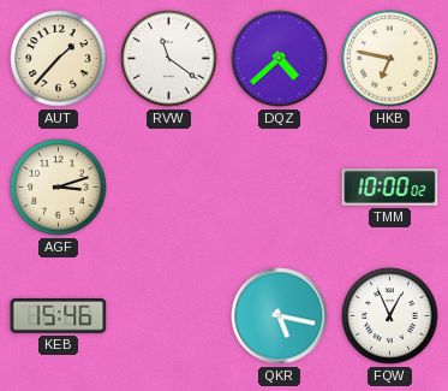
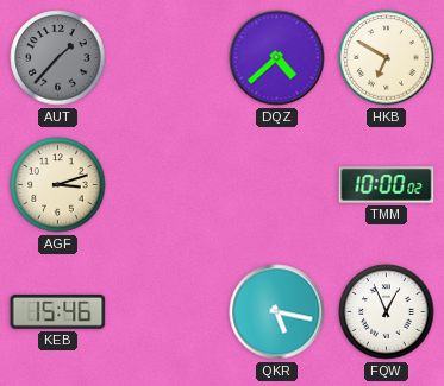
AUT dial: cream -> grey (58, 58)
RVW: 11:21 -> none (169, 59)
HKB: 6:47 -> 6:50 (387, 58)
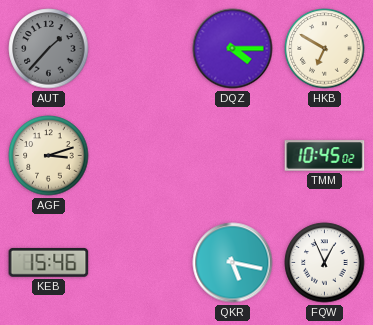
DQZ: 4:38 -> 4:15 (233, 49)
TMM: 10:00 -> 10:45 (325, 156)
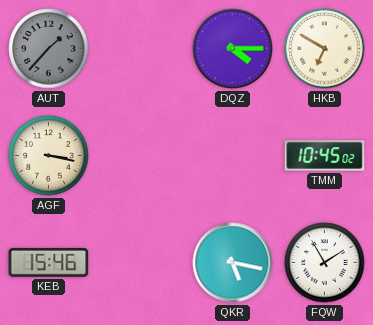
AGF: 3:12 -> 3:17 (49, 156)
FQW: 12:56 -> 1:55 (325, 263)
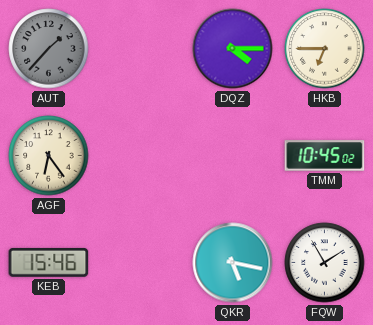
HKB: 6:50 -> 6:45 (325, 49)
AGF: 3:17 -> 6:24 (49, 156)
